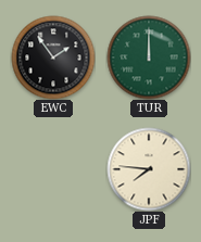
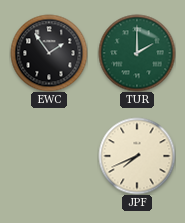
TUR: 12:00 -> 2:00 (137, 53)
JPF: 7:46 -> 7:41 (137, 156)
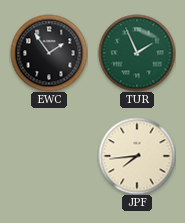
TUR: 2:00 -> 1:56 (137, 53)
JPF: 7:41 -> 7:44 (137, 156)
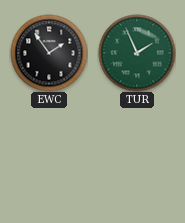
JPF: 7:44 -> none (137, 156)
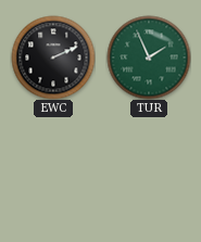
EWC: 1:54 -> 2:11 (53, 58)
